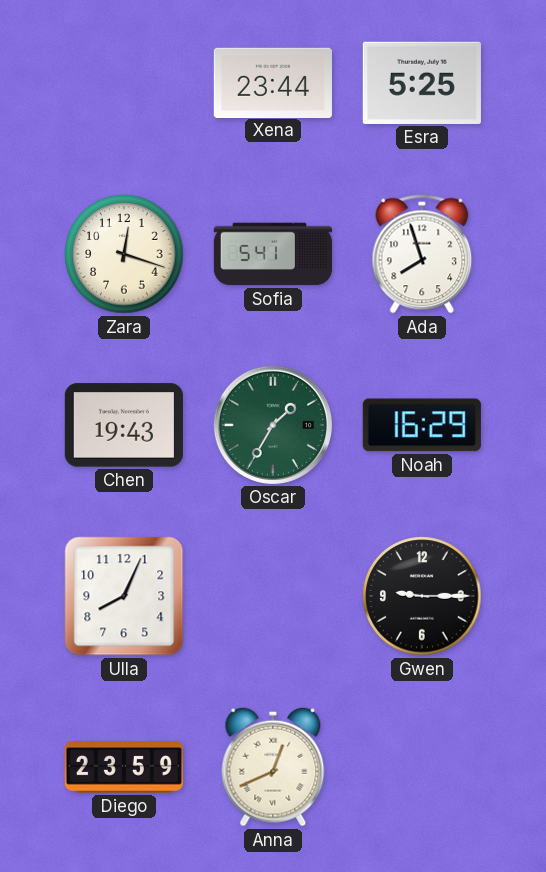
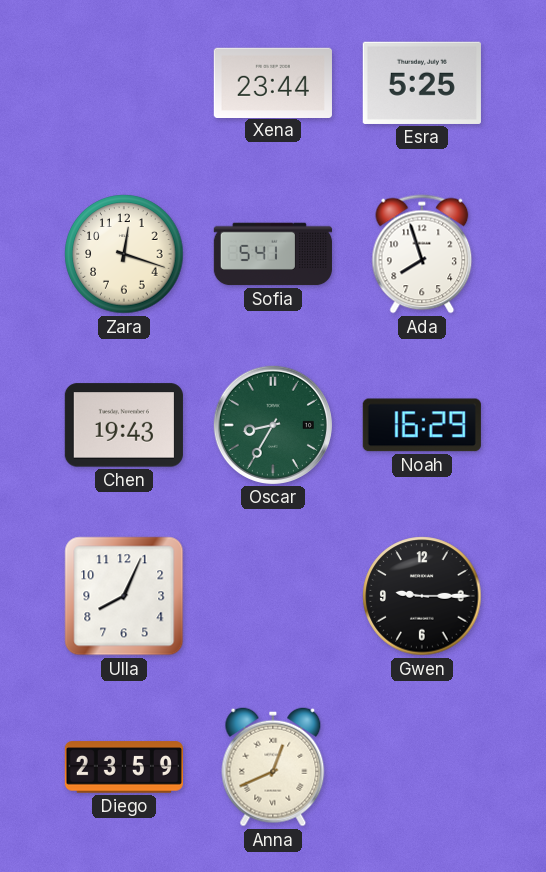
Oscar: 1:35 -> 8:35 (273, 425)
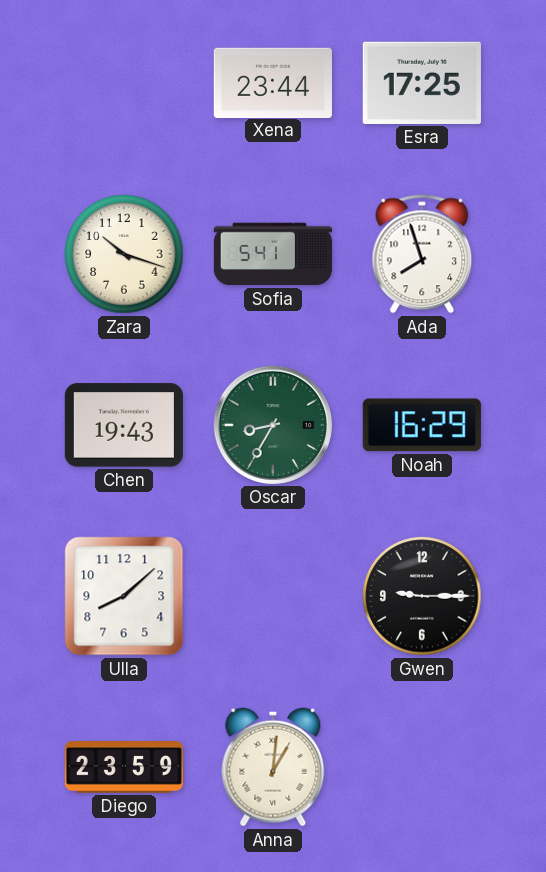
Esra: 5:25 -> 17:25 (422, 83)
Zara: 12:18 -> 10:18 (124, 254)
Ulla: 8:04 -> 8:08 (124, 596)
Anna: 12:41 -> 1:01 (273, 767)
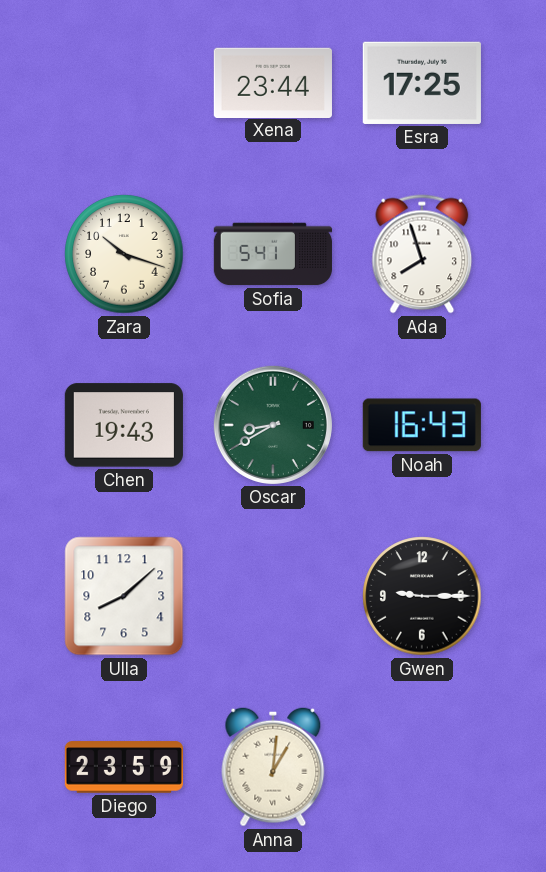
Oscar: 8:35 -> 8:40 (273, 425)
Noah: 16:29 -> 16:43 (422, 425)
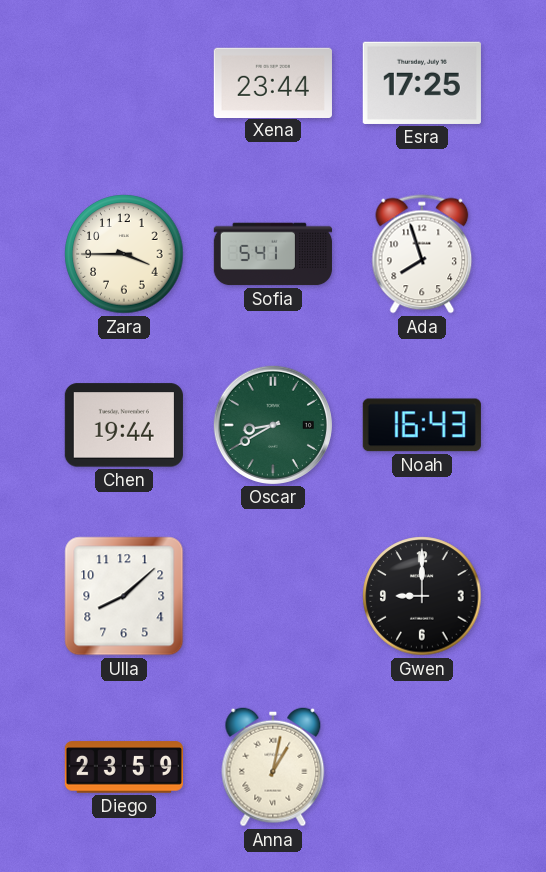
Zara: 10:18 -> 3:45 (124, 254)
Chen: 19:43 -> 19:44 (124, 425)
Gwen: 9:15 -> 9:00 (422, 596)
Anna: 1:01 -> 1:02 (273, 767)
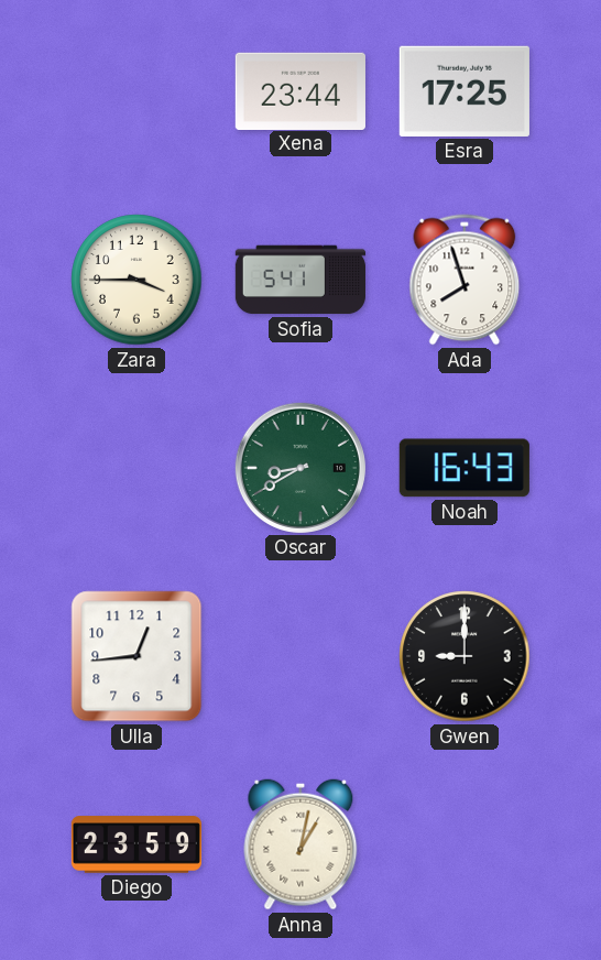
Chen: 19:44 -> none (124, 425)
Ulla: 8:08 -> 12:44 (136, 656)
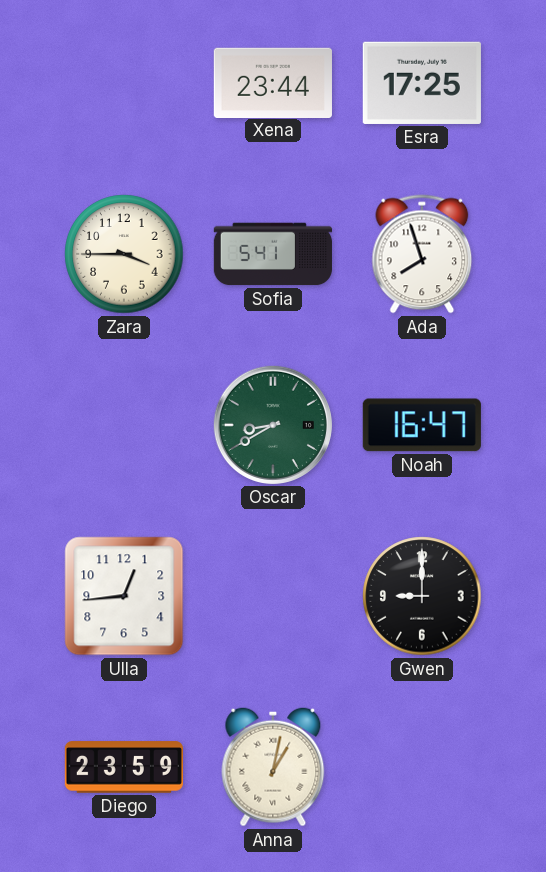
Noah: 16:43 -> 16:47 (422, 425)
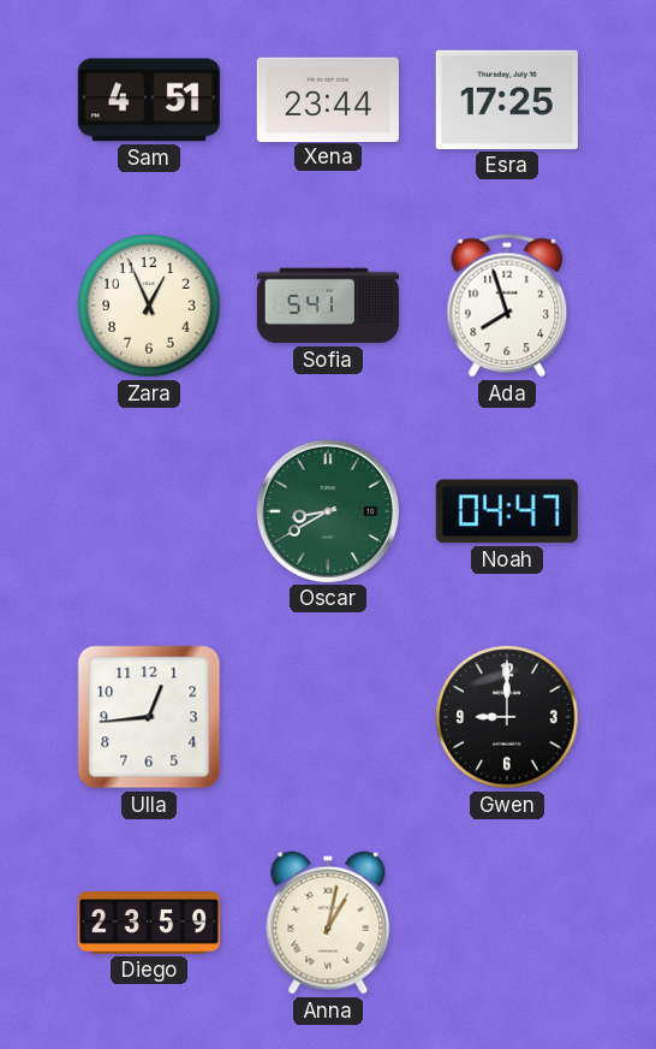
Sam: none -> 4:51 (149, 100)
Zara: 3:45 -> 12:56 (149, 306)
Noah: 16:47 -> 04:47 (507, 511)
